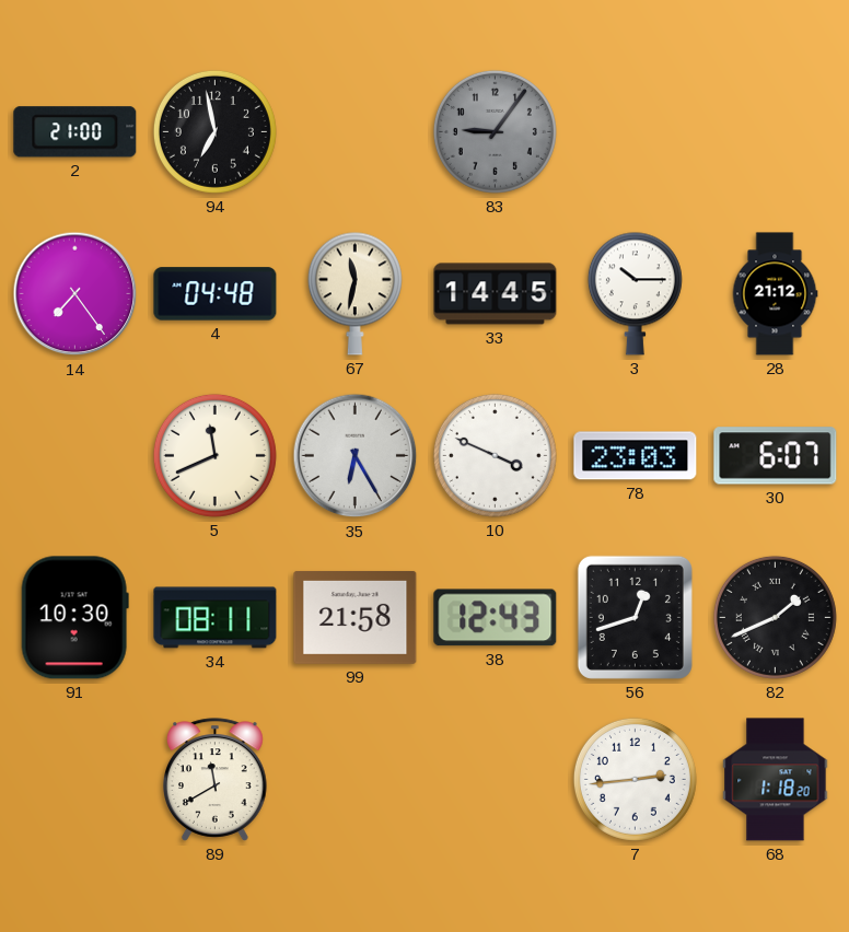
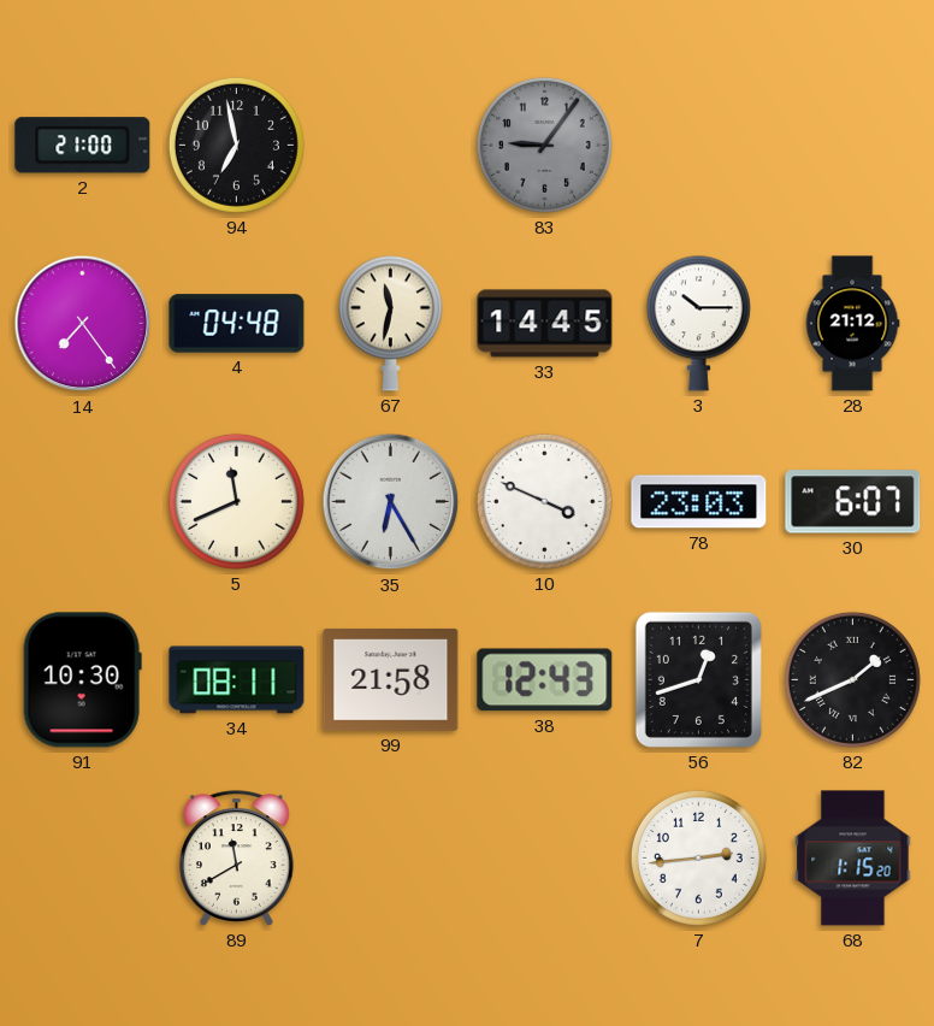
68: 1:18 -> 1:15 (853, 859)
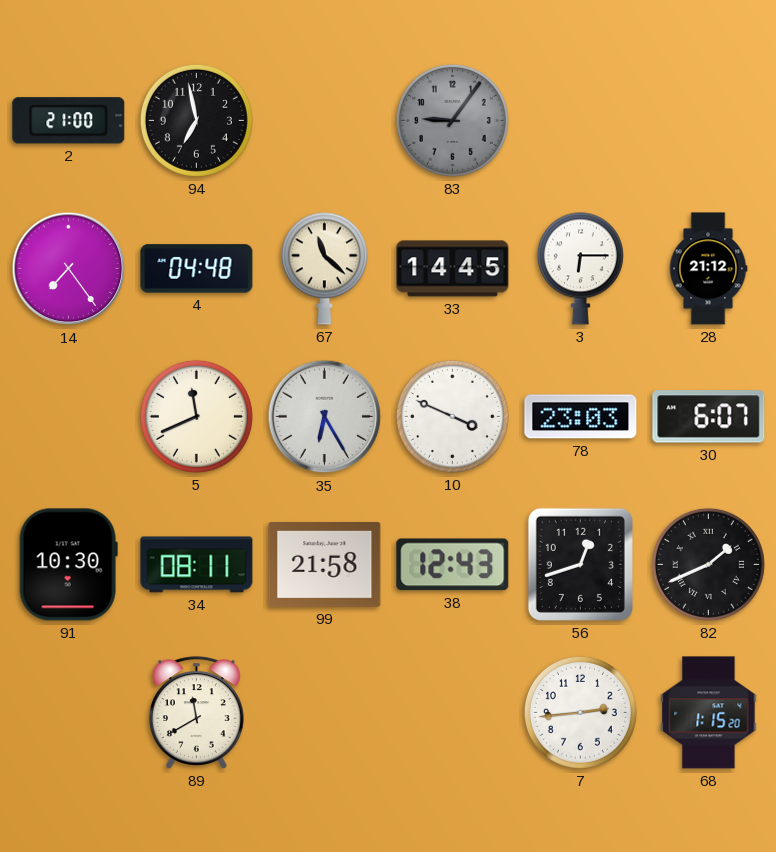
67: 11:32 -> 11:22 (324, 268)
3: 10:15 -> 6:15 (580, 268)
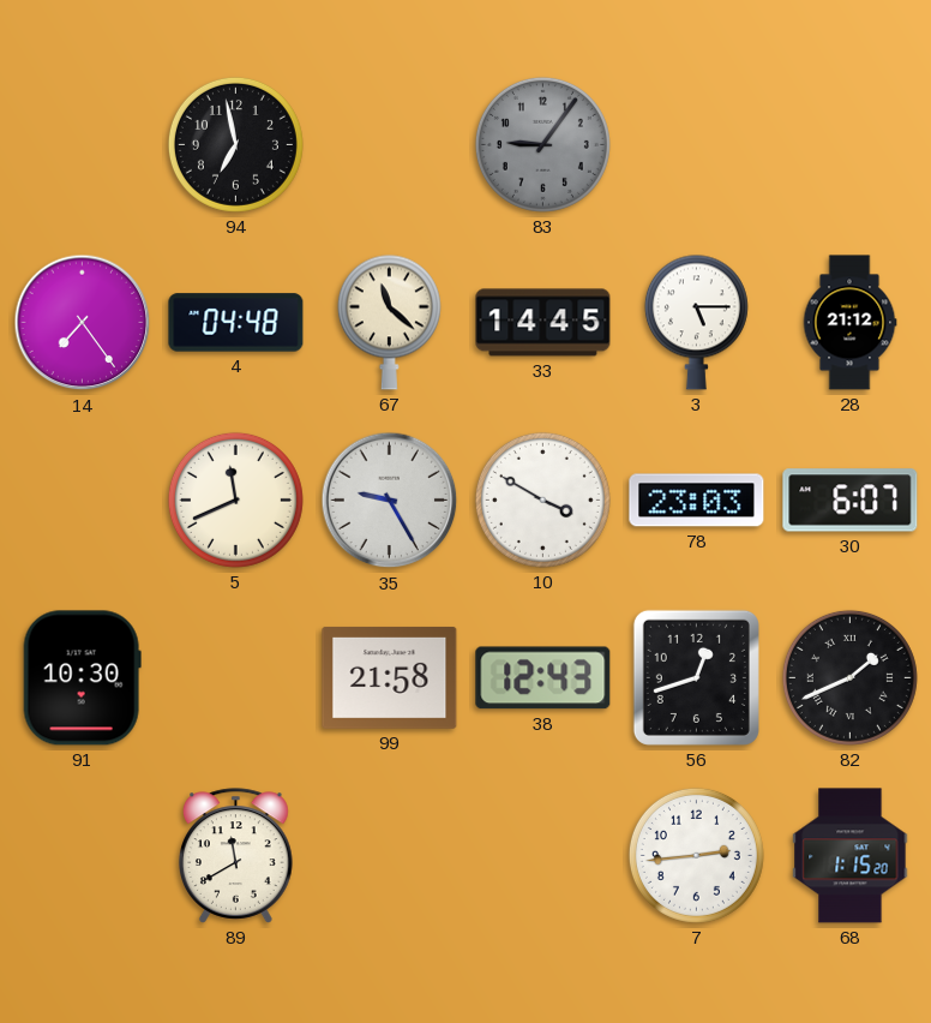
2: 21:00 -> none (69, 121)
3: 6:15 -> 5:15 (696, 322)
35: 6:25 -> 9:25 (390, 501)
10: 3:49 -> 3:50 (542, 499)
34: 08:11 -> none (197, 565)
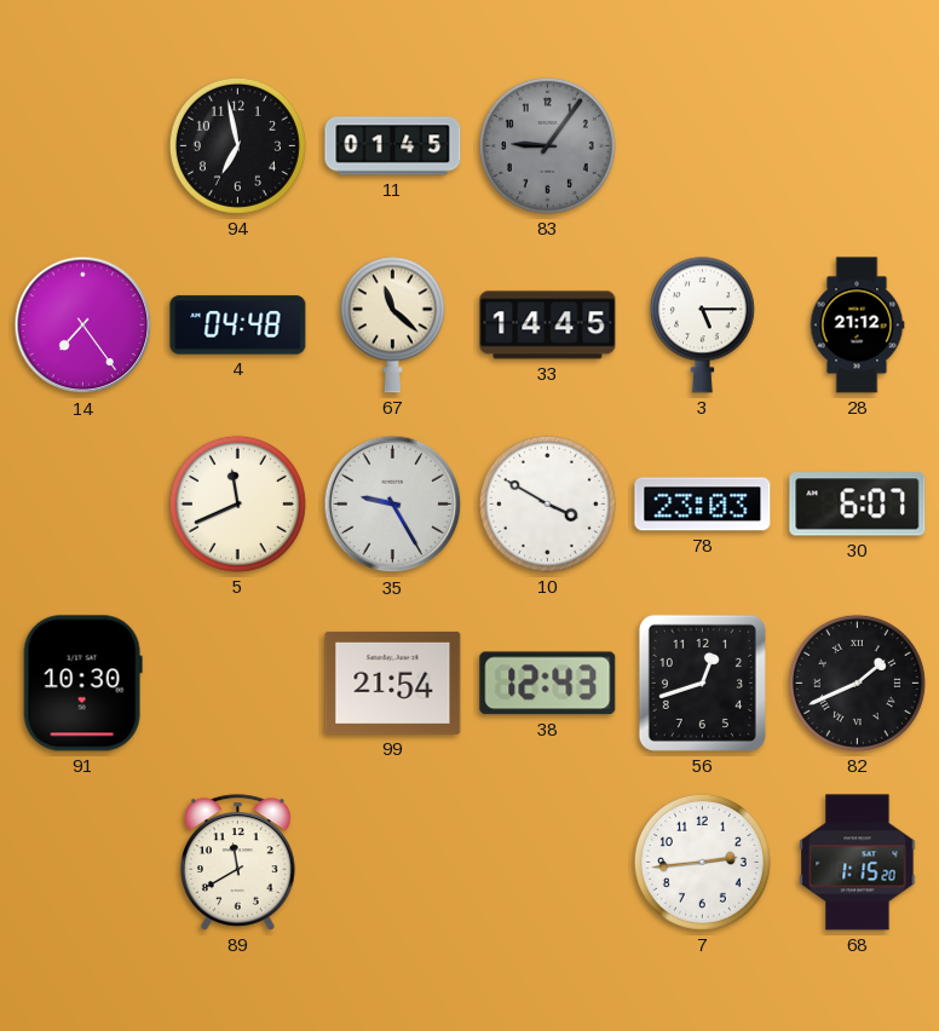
11: none -> 01:45 (393, 146)
99: 21:58 -> 21:54 (393, 682)
